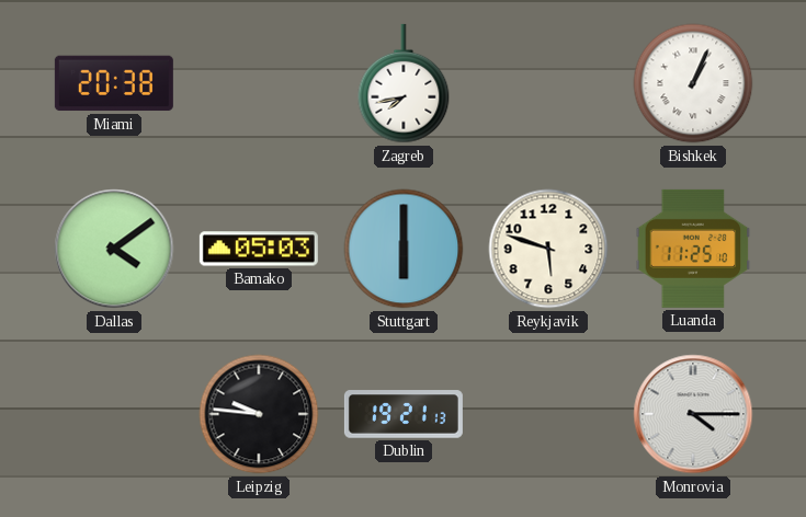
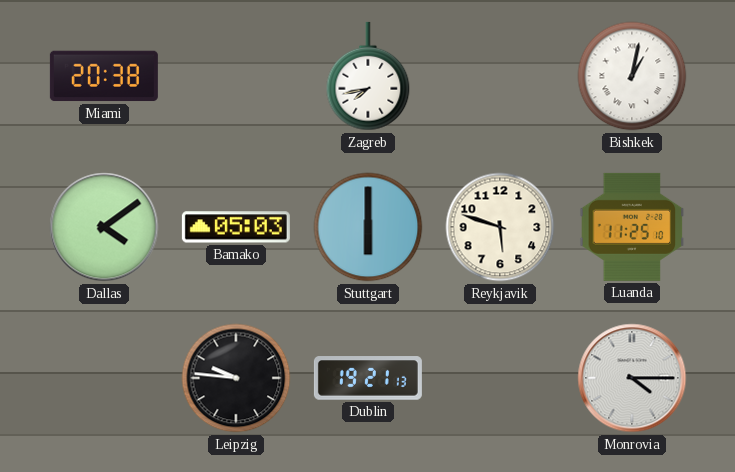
Bishkek: 1:04 -> 1:02 (632, 76)
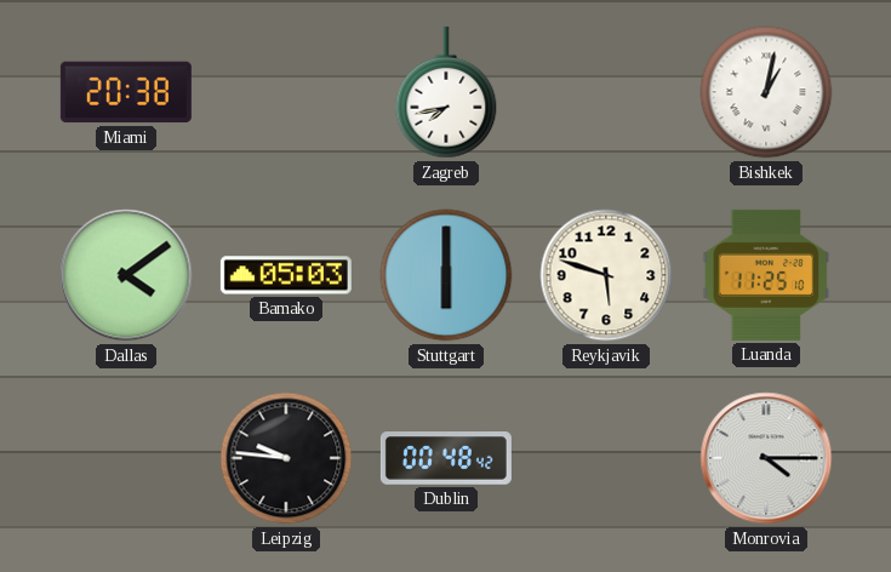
Dublin: 19:21 -> 00:48 (446, 458)
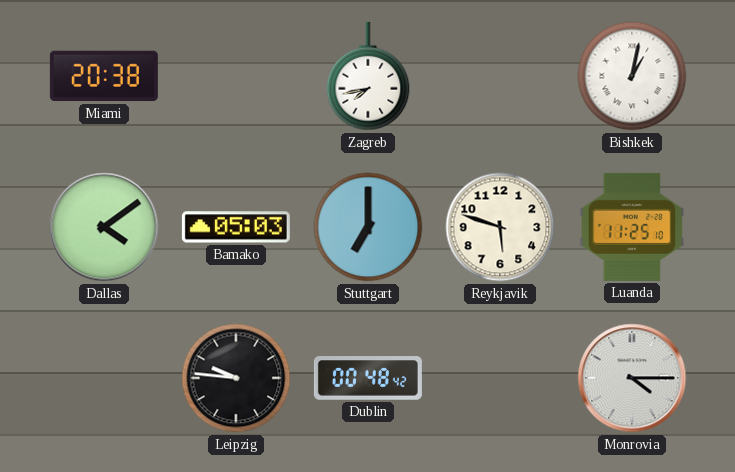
Stuttgart: 6:00 -> 7:00 (368, 227)
